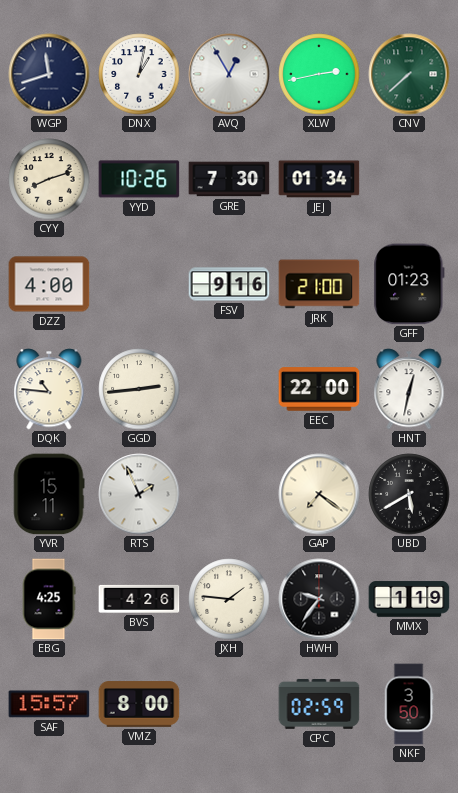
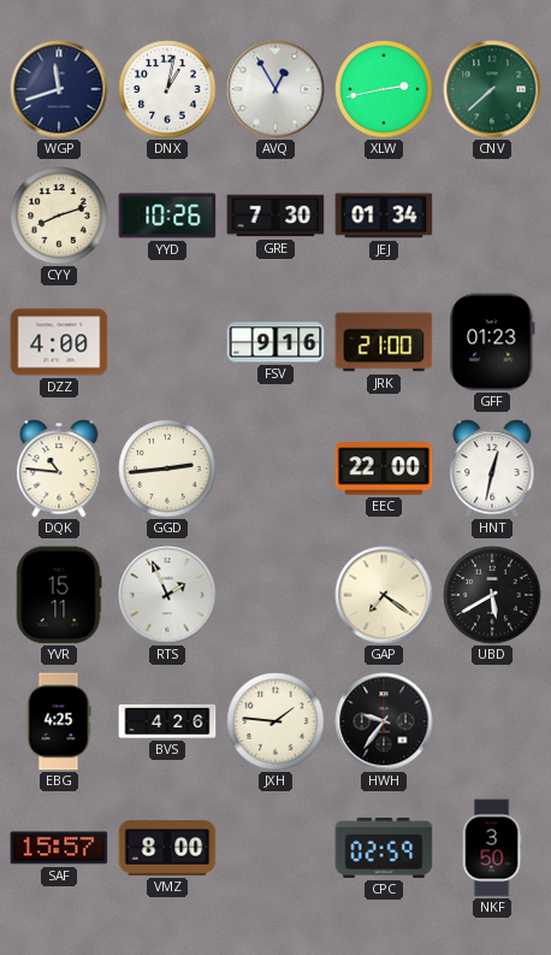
MMX: 1:19 -> none (409, 599)
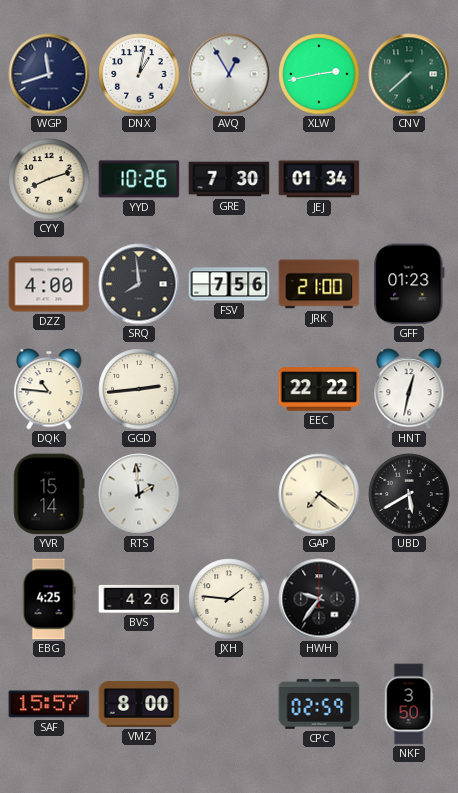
SRQ: none -> 7:59 (139, 284)
FSV: 9:16 -> 7:56 (229, 284)
EEC: 22:00 -> 22:22 (319, 389)
YVR: 15:11 -> 15:14 (49, 494)
RTS: 1:56 -> 1:59 (139, 494)
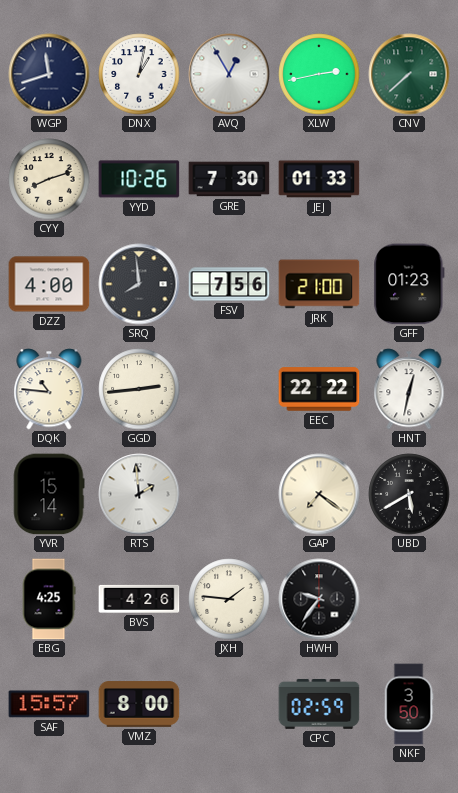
JEJ: 01:34 -> 01:33 (319, 179)
